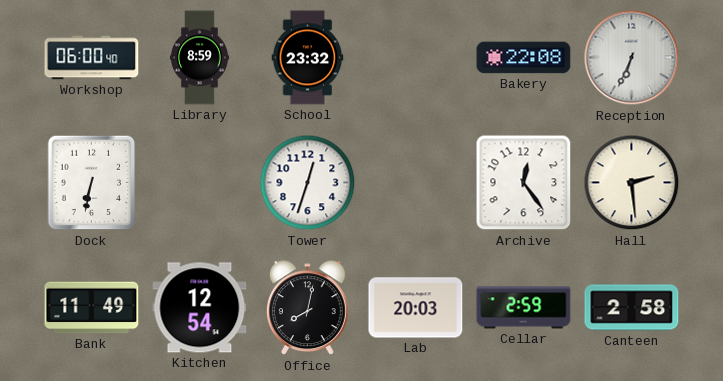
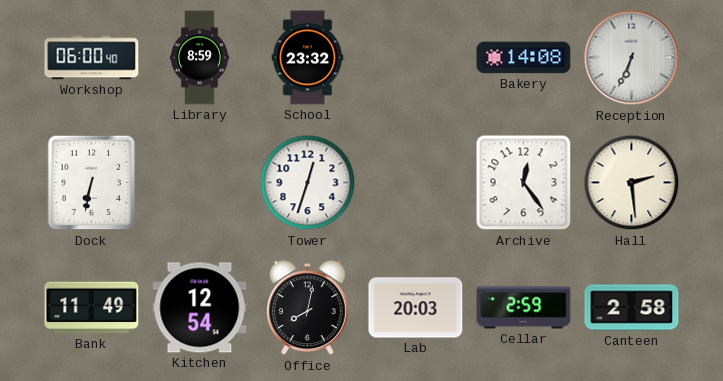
Bakery: 22:08 -> 14:08 (524, 58)
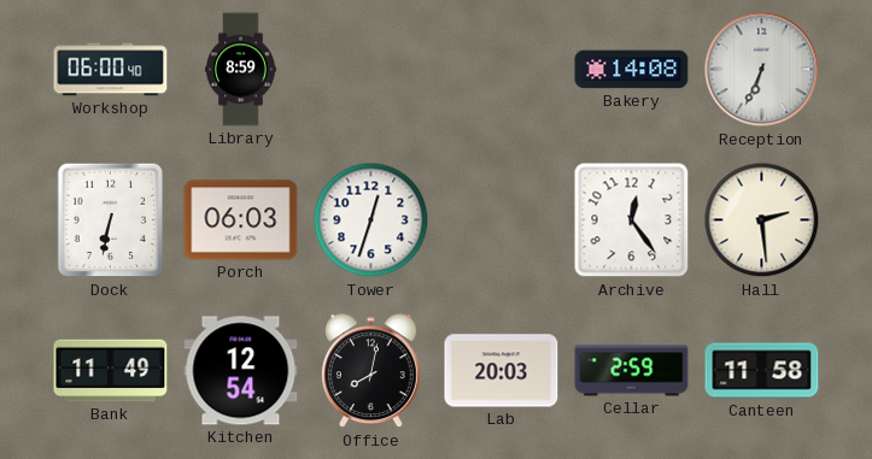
School: 23:32 -> none (308, 58)
Porch: none -> 06:03 (241, 220)
Canteen: 2:58 -> 11:58 (762, 371)
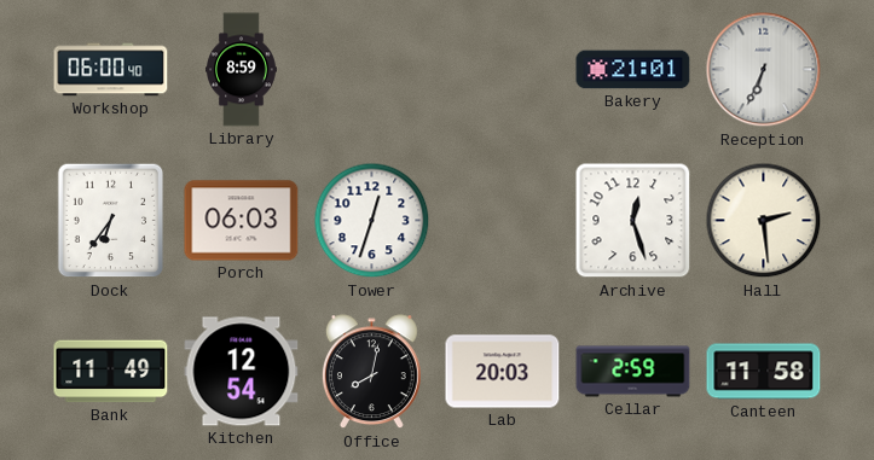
Bakery: 14:08 -> 21:01 (633, 70)
Dock: 6:32 -> 6:36 (111, 221)
Archive: 12:24 -> 12:27 (633, 221)
